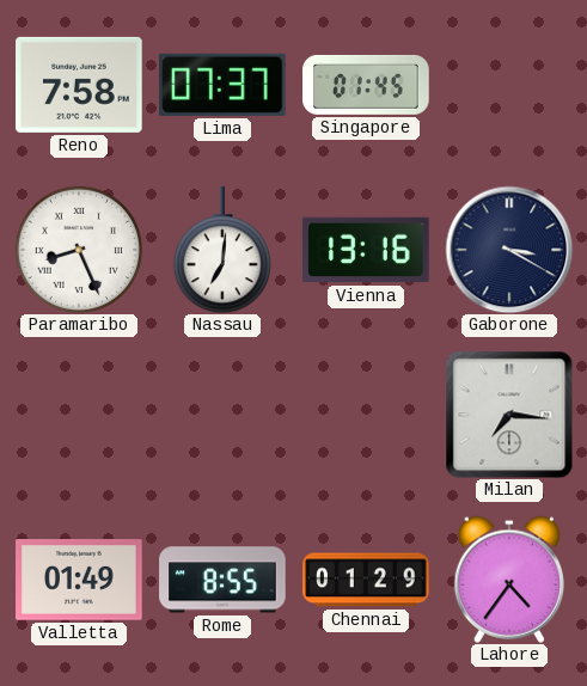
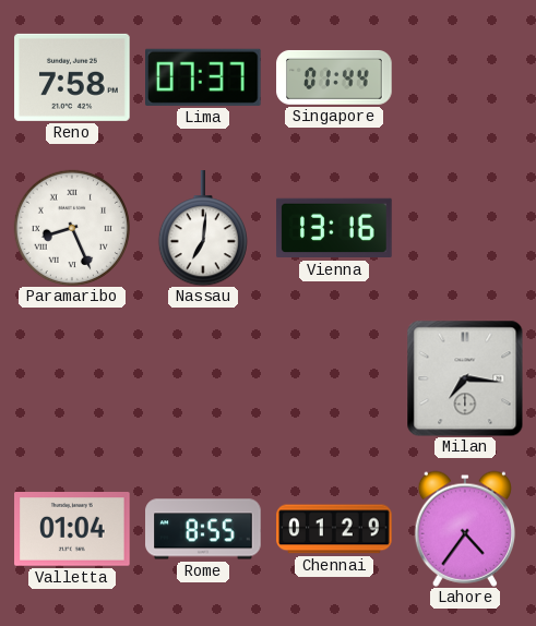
Singapore: 01:45 -> 01:44 (334, 77)
Gaborone: 3:20 -> none (509, 250)
Valletta: 01:49 -> 01:04 (72, 529)
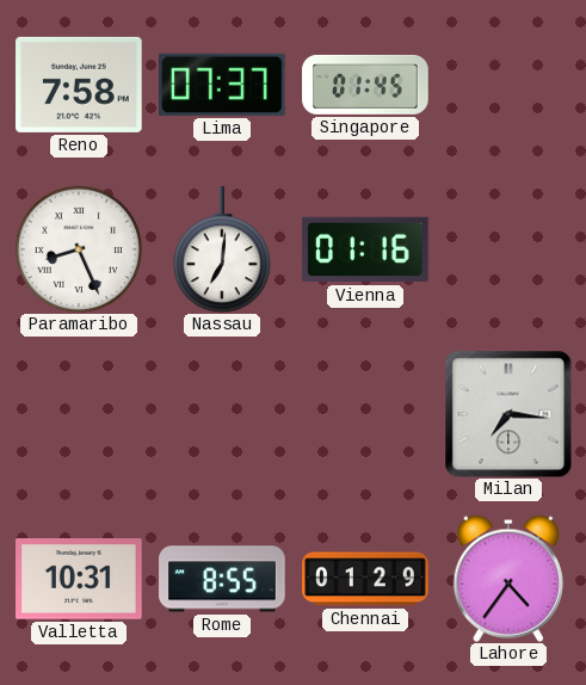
Singapore: 01:44 -> 01:45 (365, 85)
Vienna: 13:16 -> 01:16 (365, 249)
Valletta: 01:04 -> 10:31 (79, 579)
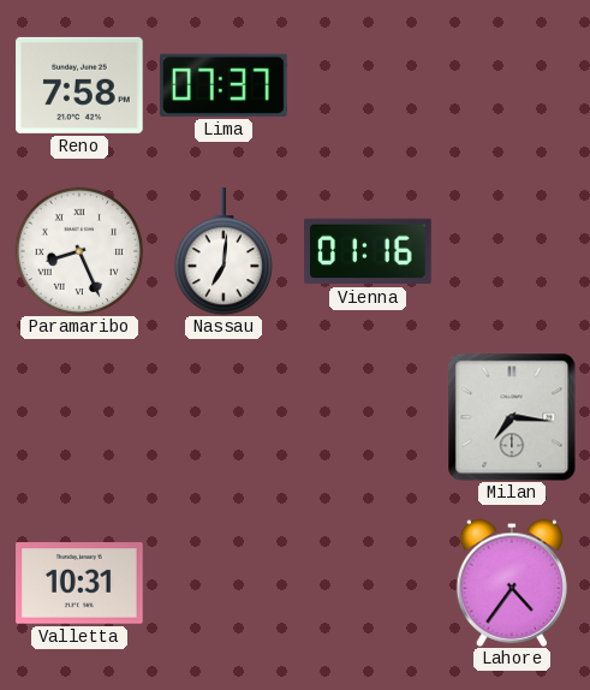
Singapore: 01:45 -> none (365, 85)
Rome: 8:55 -> none (222, 579)
Chennai: 01:29 -> none (365, 579)
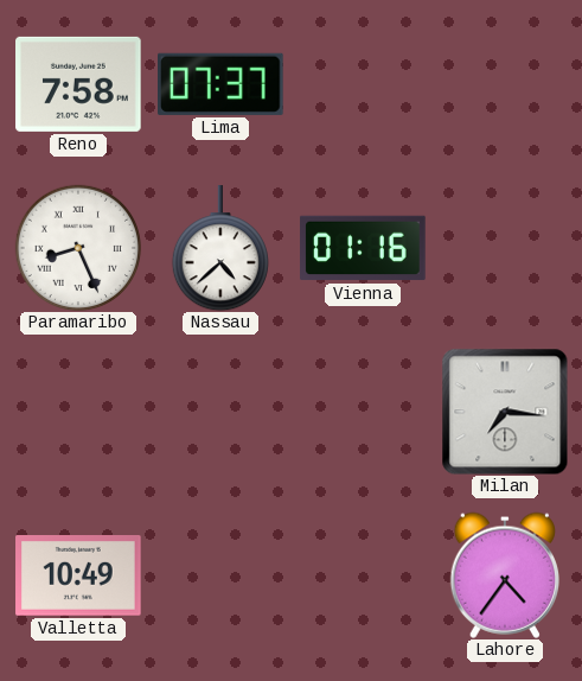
Nassau: 7:01 -> 4:38 (220, 248)
Valletta: 10:31 -> 10:49 (78, 575)
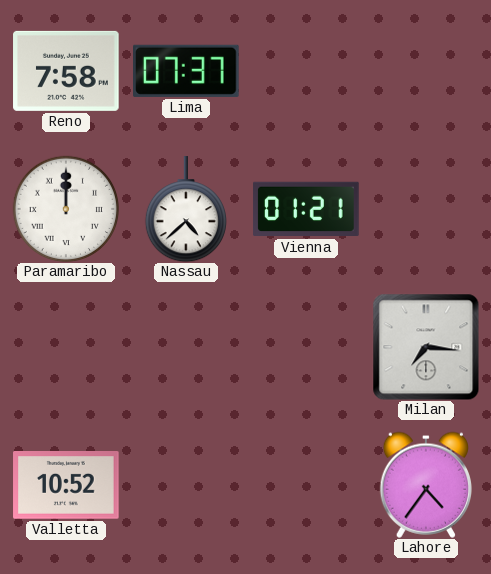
Paramaribo: 8:26 -> 12:00 (65, 208)
Vienna: 01:16 -> 01:21 (306, 209)
Valletta: 10:49 -> 10:52 (66, 485)
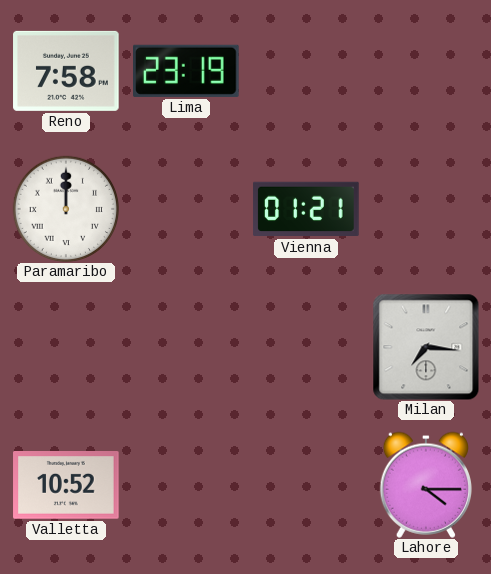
Lima: 07:37 -> 23:19 (187, 71)
Nassau: 4:38 -> none (186, 209)
Lahore: 4:36 -> 4:15 (425, 485)
